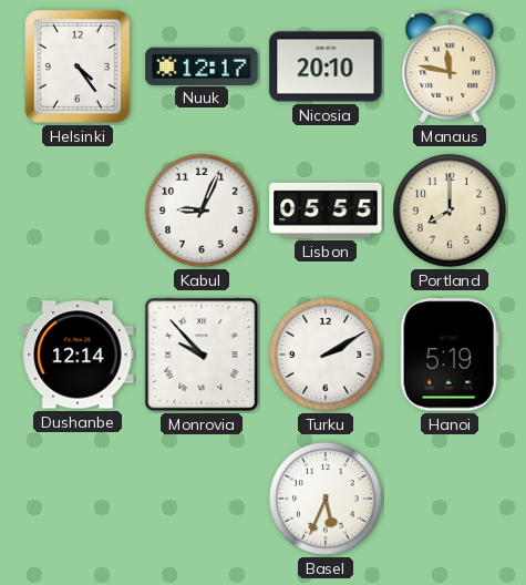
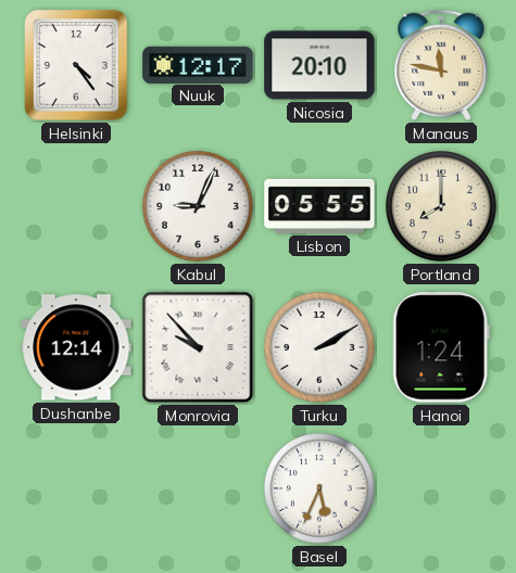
Hanoi: 5:19 -> 1:24 (441, 347)
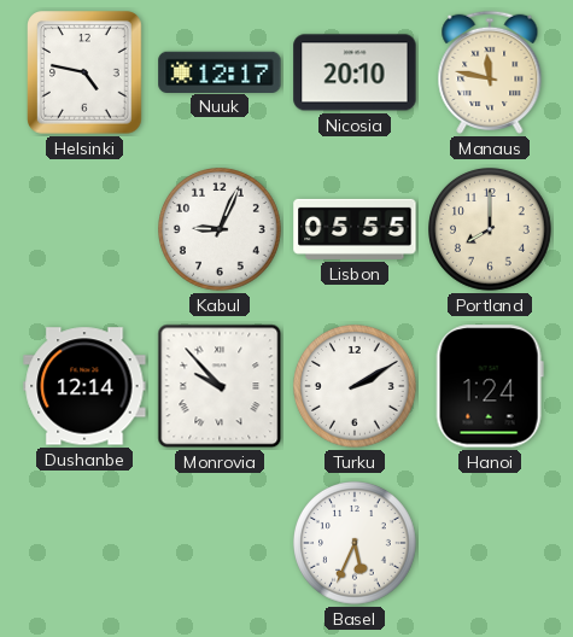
Helsinki: 4:24 -> 4:47 (86, 74)
